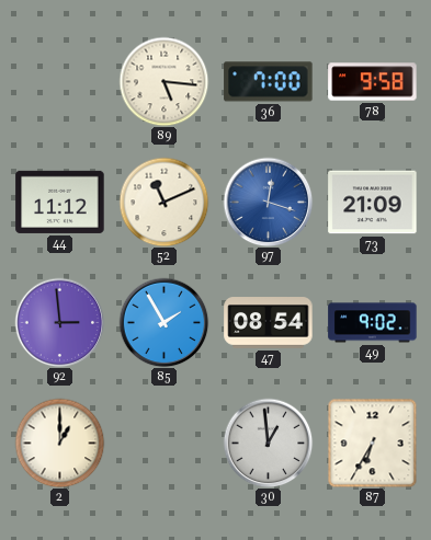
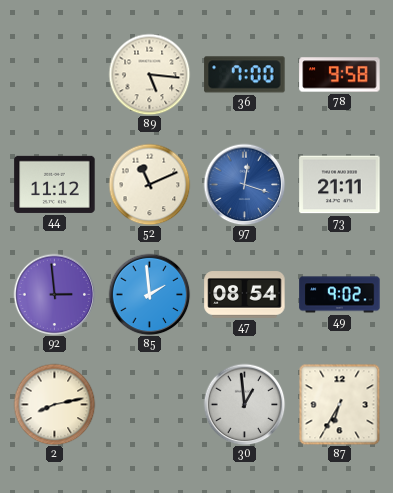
73: 21:09 -> 21:11 (340, 185)
85: 1:55 -> 1:59 (149, 294)
2: 1:00 -> 8:13 (54, 404)
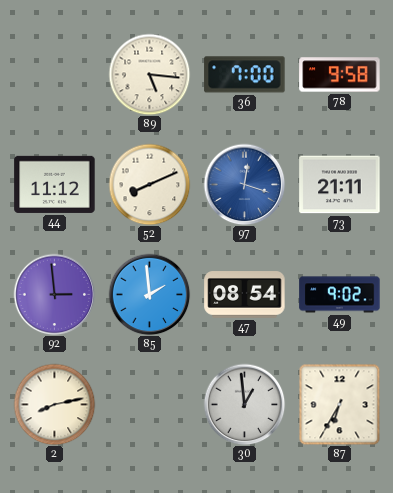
52: 11:11 -> 8:11 (149, 184)
